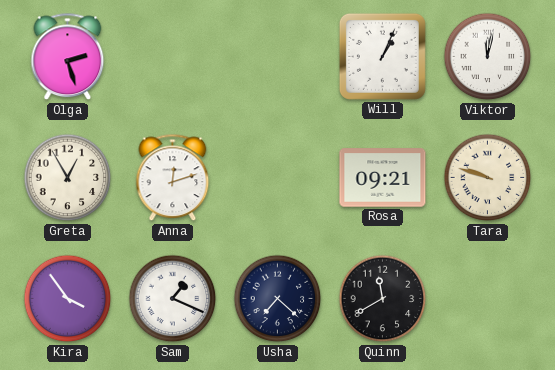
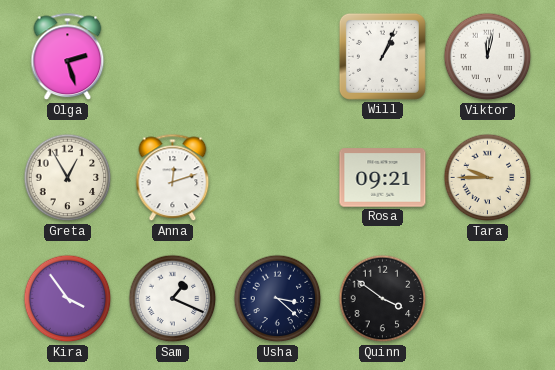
Tara: 9:48 -> 9:45 (488, 178)
Usha: 7:22 -> 3:22 (278, 299)
Quinn: 11:40 -> 3:51 (383, 299)
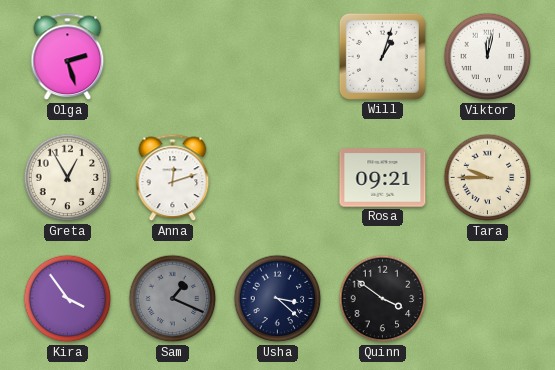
Will: 1:04 -> 1:03 (382, 56)
Sam dial: white -> grey (173, 299)
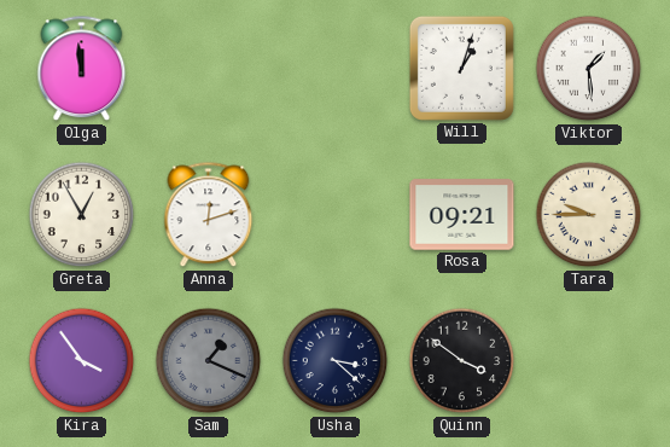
Olga: 2:27 -> 11:59 (82, 69)
Viktor: 12:02 -> 1:29 (589, 69)
